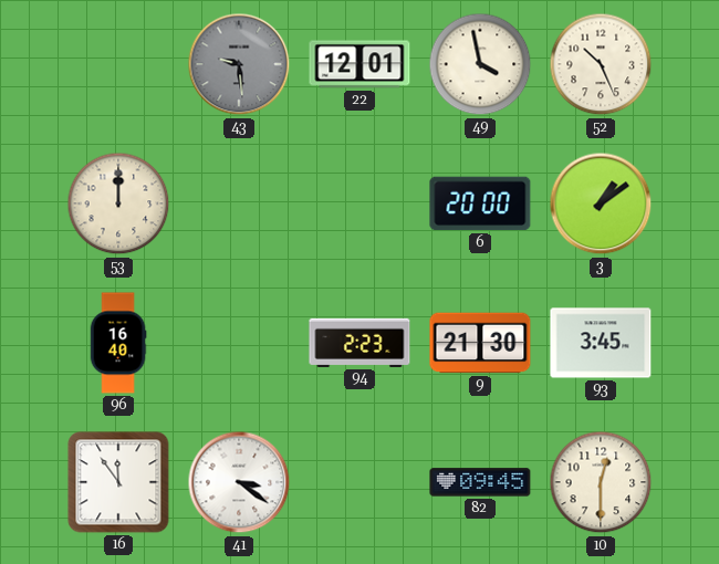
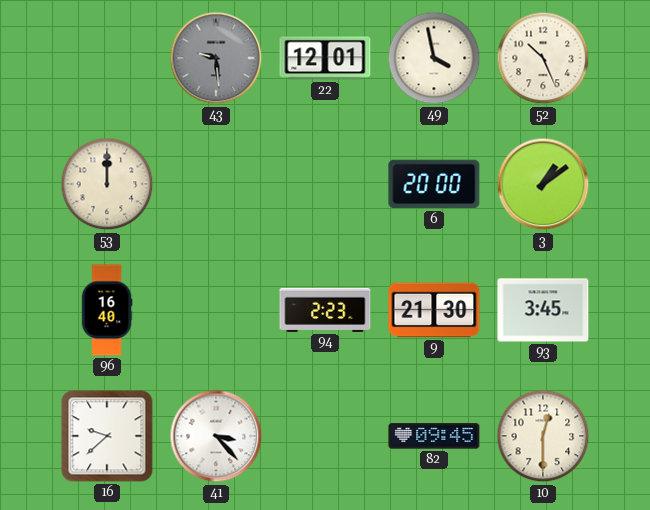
16: 11:54 -> 9:38 (107, 436)
41: 3:21 -> 3:23 (216, 436)
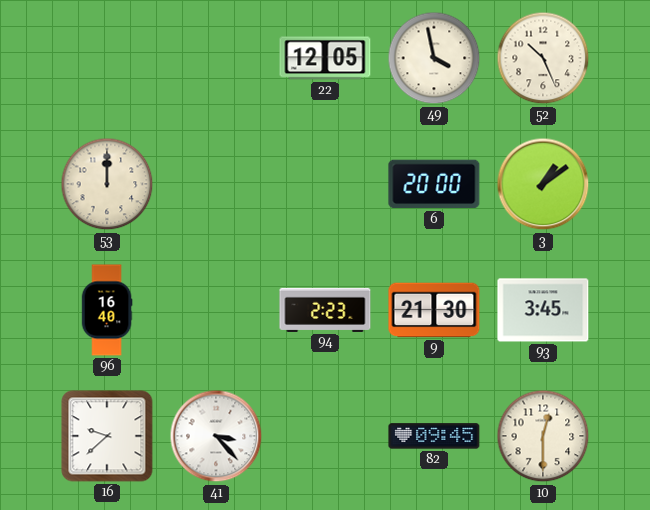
43: 9:29 -> none (216, 58)
22: 12:01 -> 12:05 (325, 58)
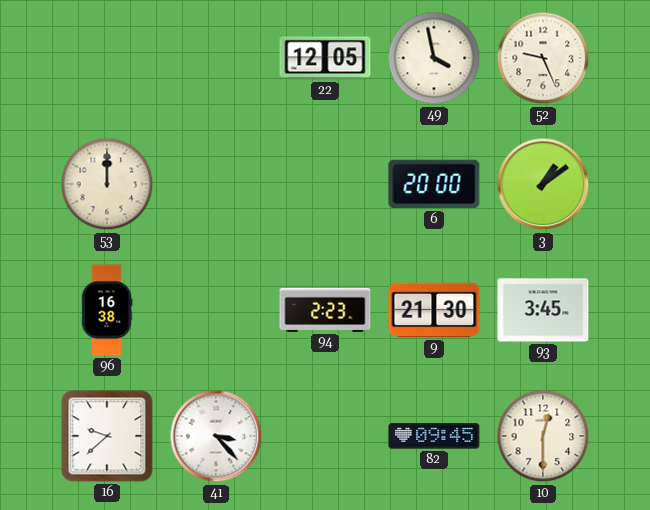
52: 10:26 -> 9:26 (543, 58)
96: 16:40 -> 16:38 (107, 310)
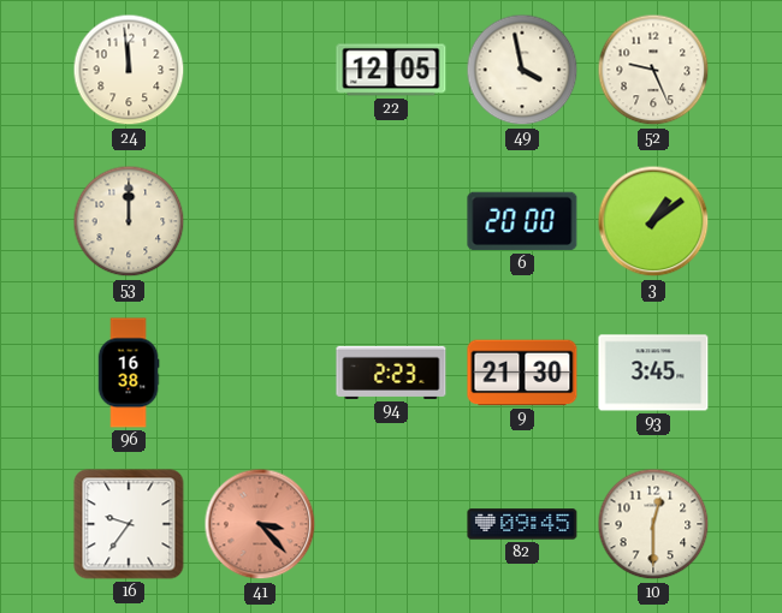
24: none -> 11:59 (129, 70)
16: 9:38 -> 9:36 (129, 524)
41 dial: white -> salmon (260, 524)
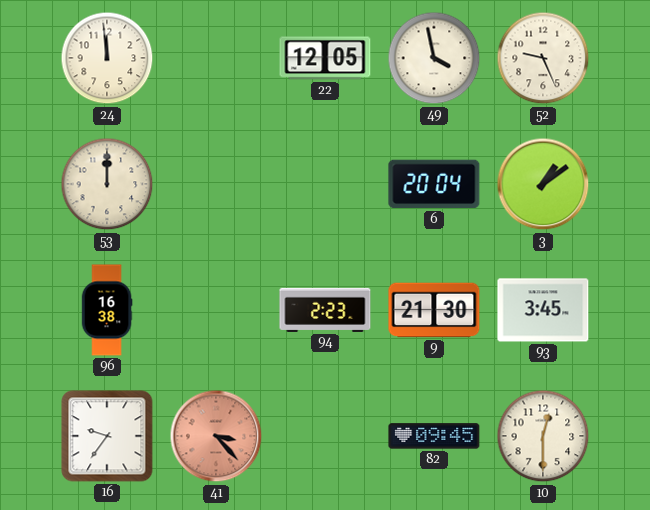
6: 20:00 -> 20:04 (434, 184)
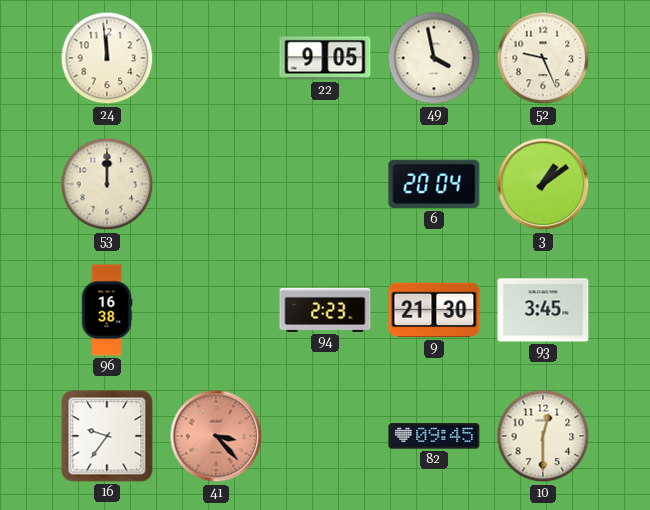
22: 12:05 -> 9:05 (325, 58)
